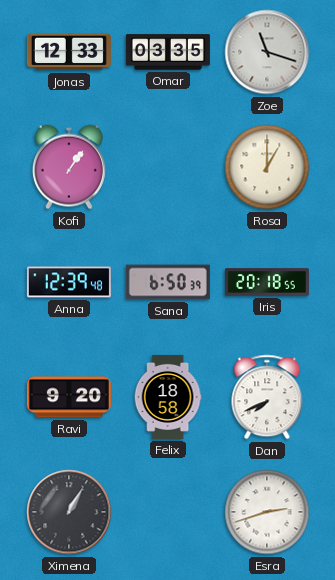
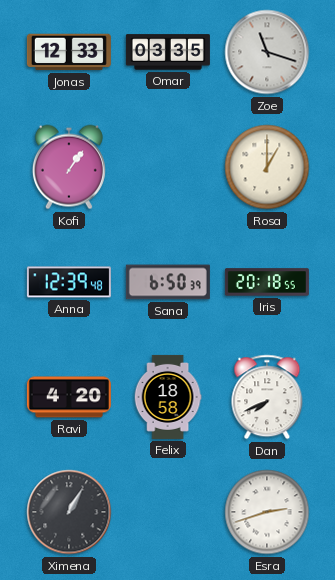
Ravi: 9:20 -> 4:20 (69, 397)
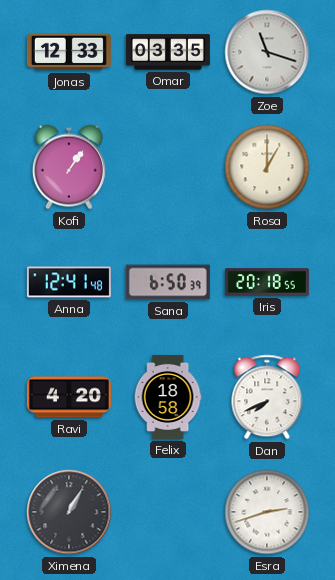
Anna: 12:39 -> 12:41 (69, 282)
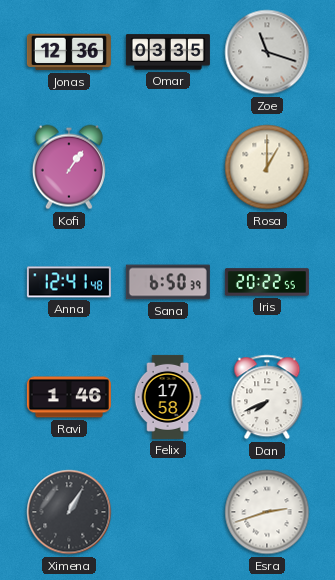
Jonas: 12:33 -> 12:36 (69, 52)
Iris: 20:18 -> 20:22 (267, 282)
Ravi: 4:20 -> 1:46 (69, 397)
Felix: 18:58 -> 17:58 (168, 397)
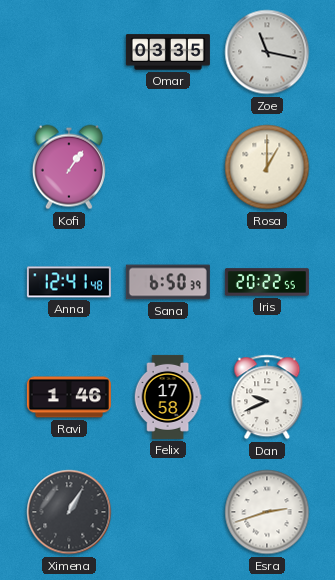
Jonas: 12:36 -> none (69, 52)
Zoe: 11:18 -> 11:17 (267, 52)
Dan: 7:41 -> 9:41 (267, 397)
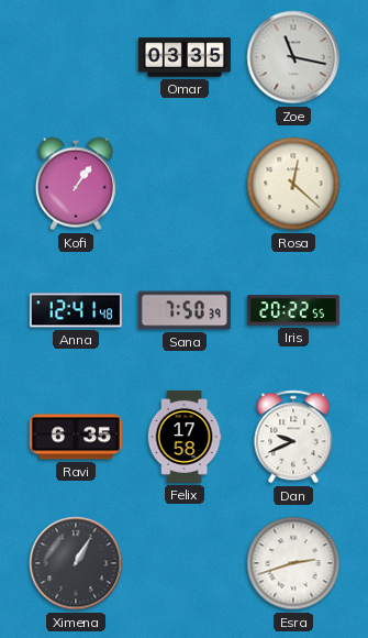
Rosa: 1:00 -> 12:22 (293, 184)
Sana: 6:50 -> 7:50 (185, 310)
Ravi: 1:46 -> 6:35 (76, 437)
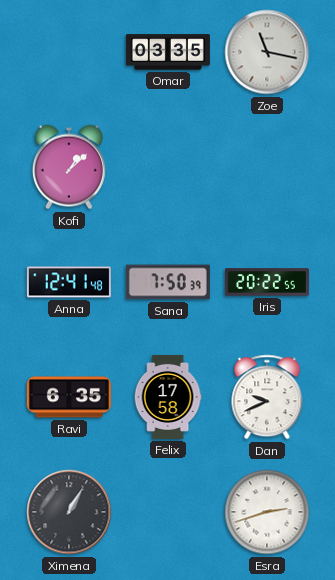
Kofi: 1:06 -> 1:08 (69, 167)
Rosa: 12:22 -> none (293, 184)
